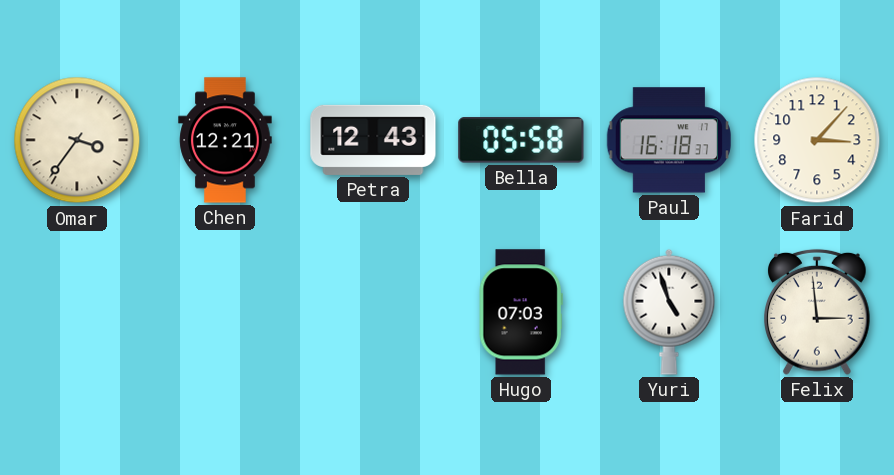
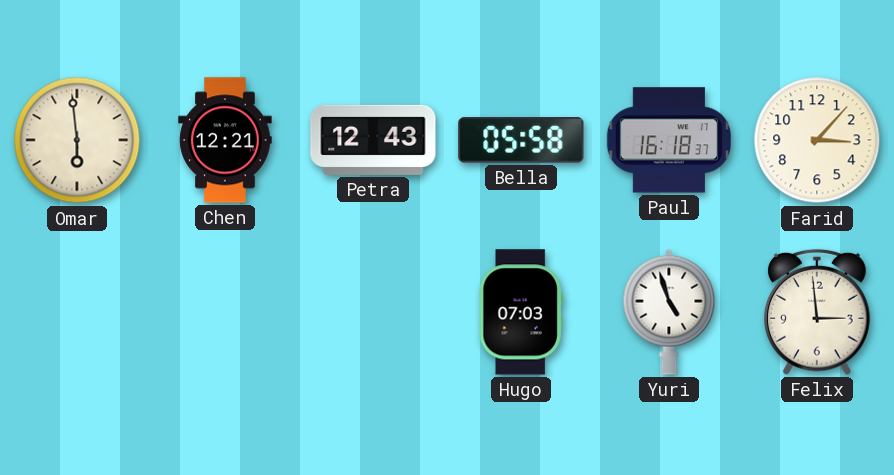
Omar: 3:36 -> 5:59 (77, 140)
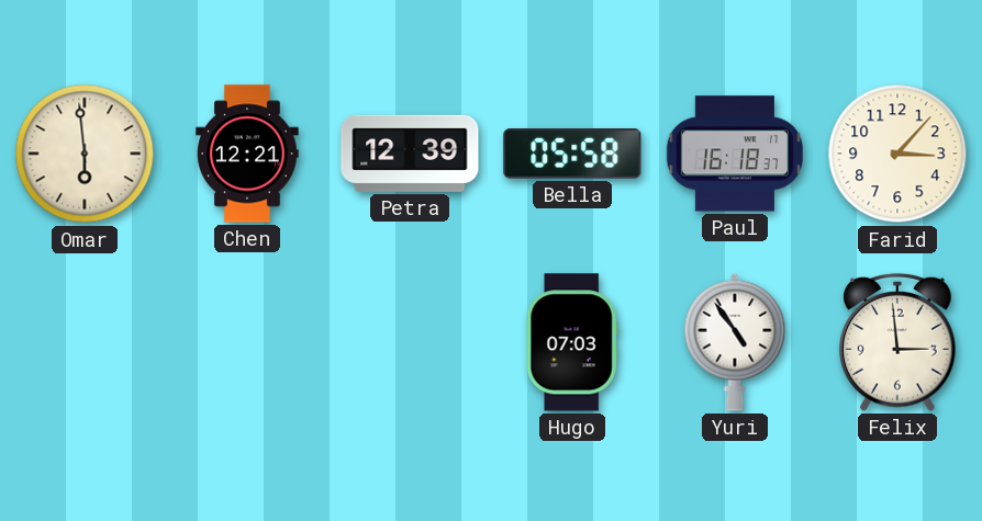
Petra: 12:43 -> 12:39 (410, 154)
Yuri: 4:57 -> 4:54 (735, 342)
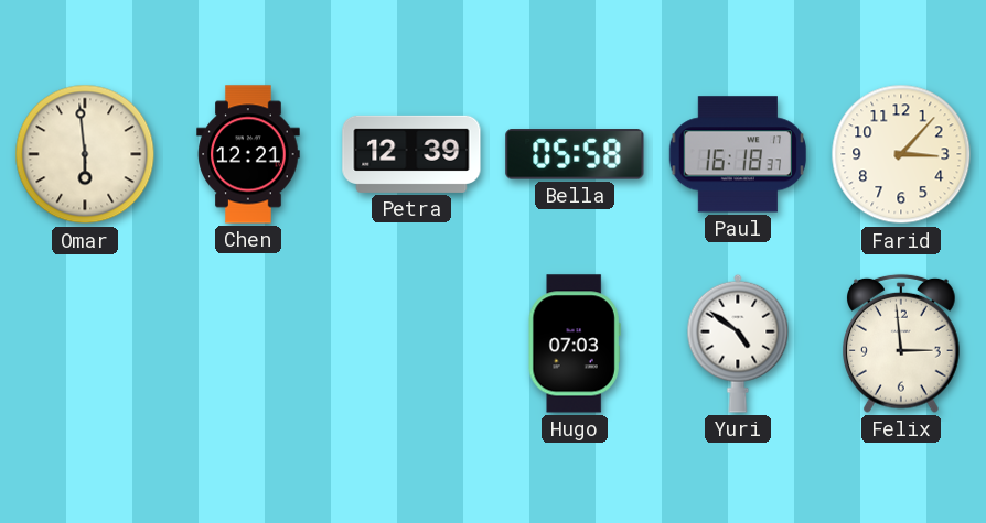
Yuri: 4:54 -> 4:51 (738, 344)
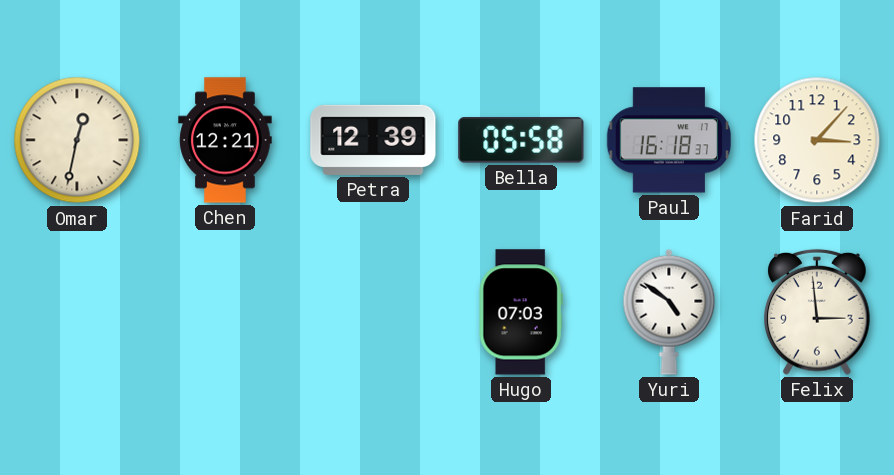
Omar: 5:59 -> 12:32 (77, 140)
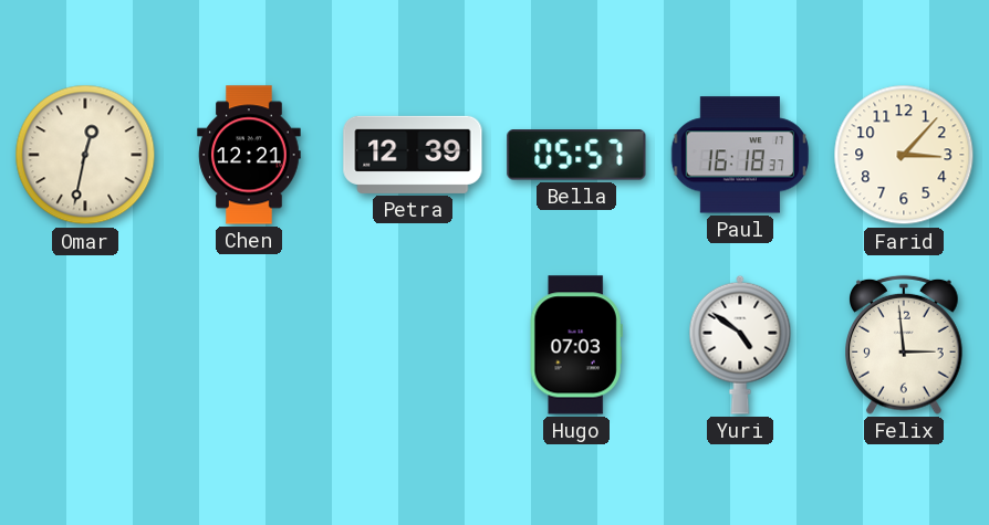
Bella: 05:58 -> 05:57 (576, 155)
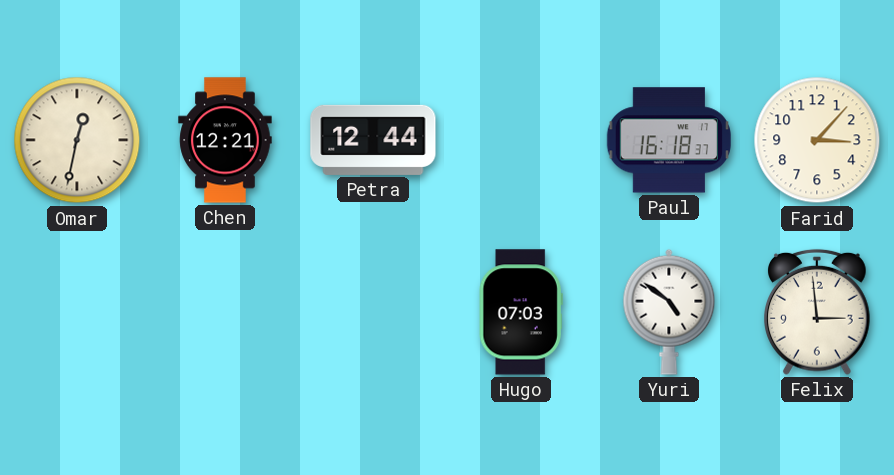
Petra: 12:39 -> 12:44 (373, 140)
Bella: 05:57 -> none (576, 155)
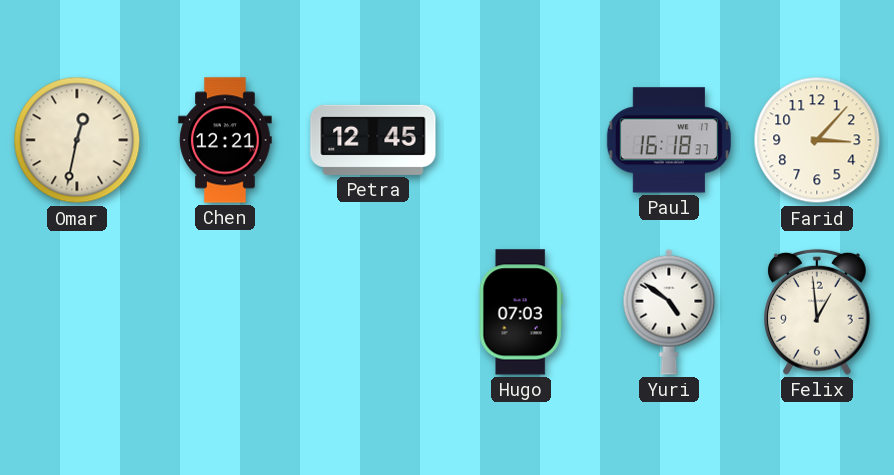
Petra: 12:44 -> 12:45 (373, 140)
Felix: 2:59 -> 12:59 (818, 312)
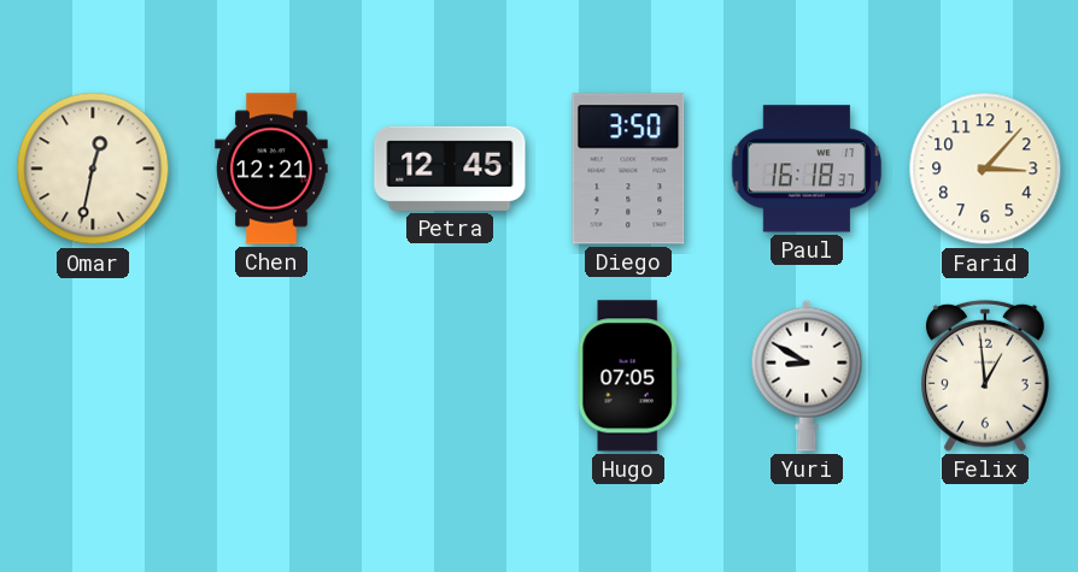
Diego: none -> 3:50 (628, 169)
Hugo: 07:03 -> 07:05 (628, 376)
Yuri: 4:51 -> 8:50 (807, 376)
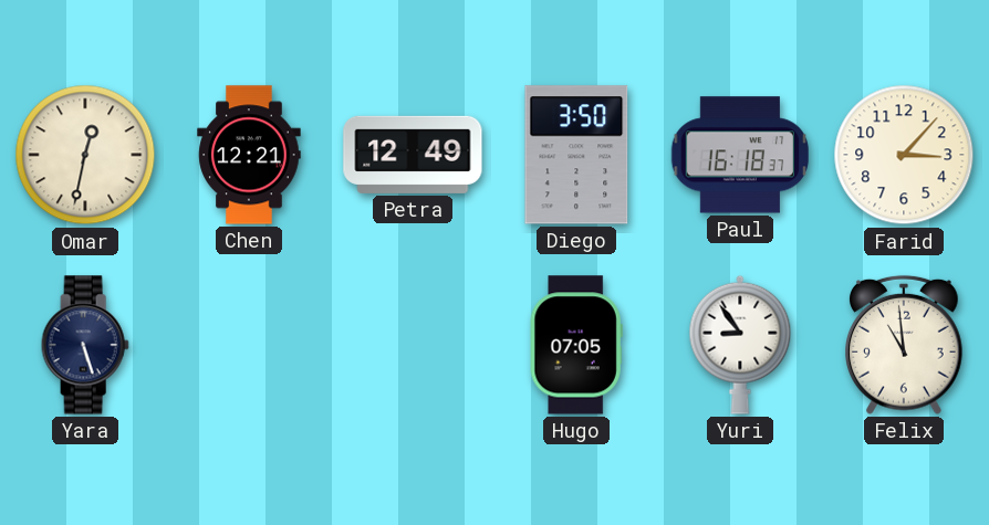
Petra: 12:45 -> 12:49 (413, 155)
Yara: none -> 5:27 (85, 345)
Yuri: 8:50 -> 8:54 (740, 345)
Felix: 12:59 -> 10:59 (905, 345)
